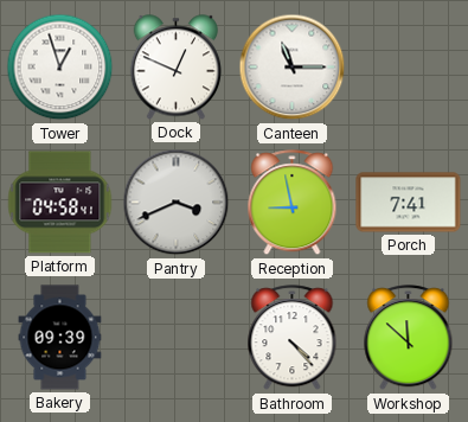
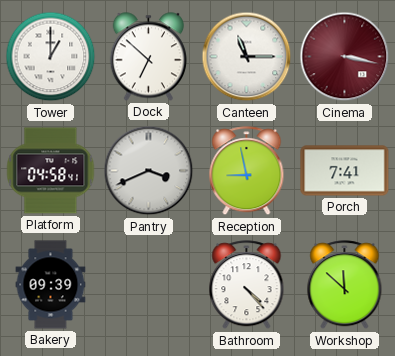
Tower: 12:57 -> 1:00 (51, 57)
Dock: 12:49 -> 6:52 (148, 57)
Cinema: none -> 3:17 (345, 57)
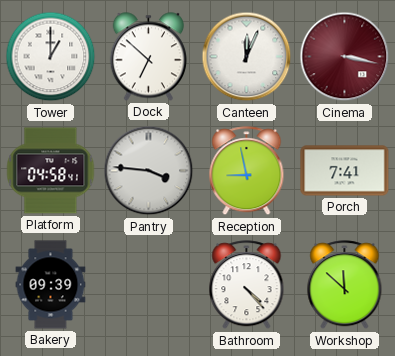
Canteen: 11:15 -> 12:04 (247, 57)
Pantry: 3:41 -> 3:46 (149, 171)
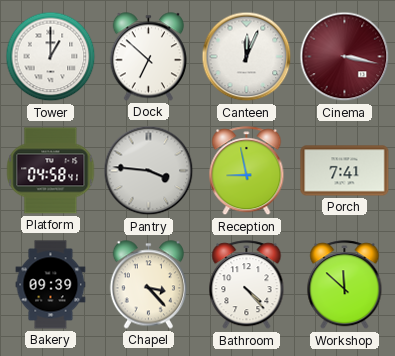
Chapel: none -> 3:23 (148, 285)
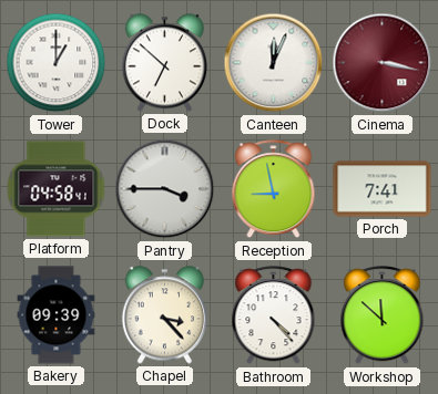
Pantry: 3:46 -> 3:45 (165, 189)
